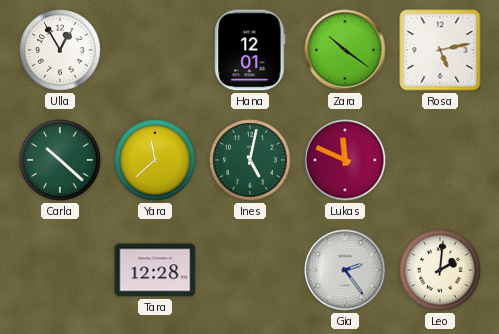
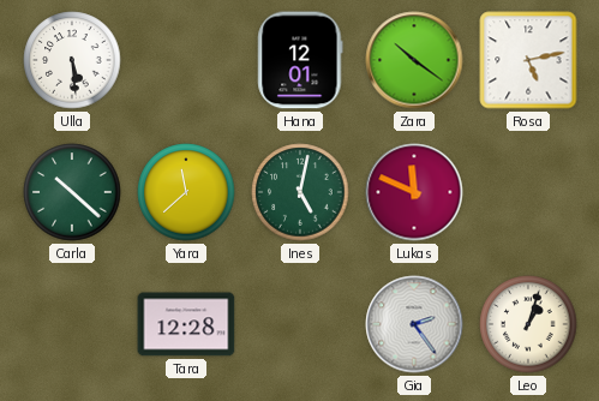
Ulla: 12:55 -> 5:29 (72, 60)
Leo: 2:01 -> 1:03 (528, 324)
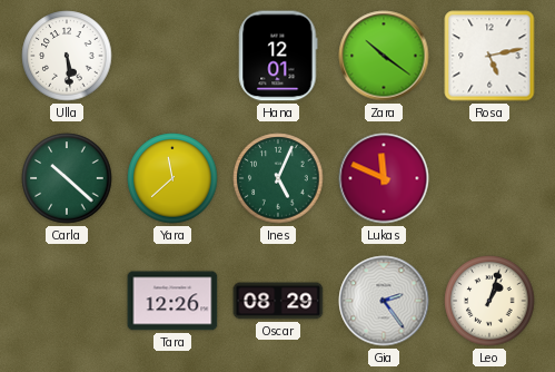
Ines: 5:02 -> 5:04 (278, 178)
Tara: 12:28 -> 12:26 (172, 301)
Oscar: none -> 08:29 (278, 301)
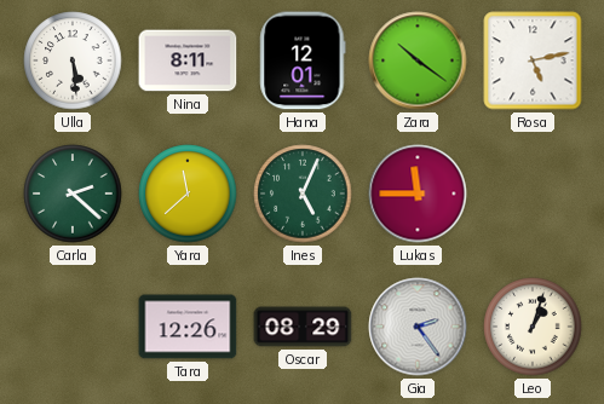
Nina: none -> 8:11 (188, 60)
Carla: 10:22 -> 2:22 (73, 194)
Lukas: 11:49 -> 11:45 (418, 194)
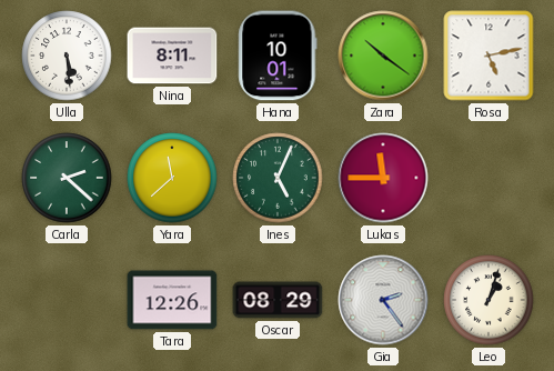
Hana: 12:01 -> 10:01 (278, 56)
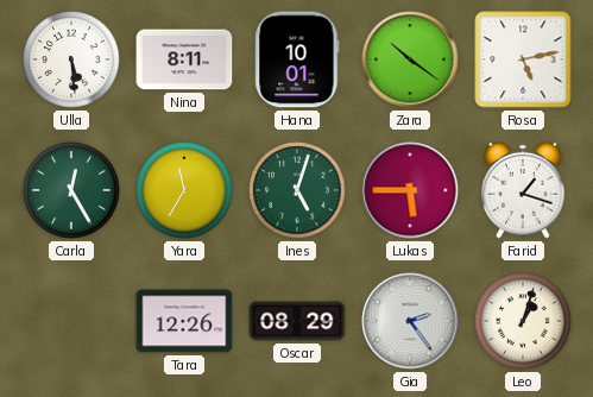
Carla: 2:22 -> 12:25 (71, 190)
Yara: 11:38 -> 11:35 (184, 190)
Ines: 5:04 -> 5:03 (297, 190)
Lukas: 11:45 -> 5:45 (410, 190)
Farid: none -> 1:18 (523, 190)
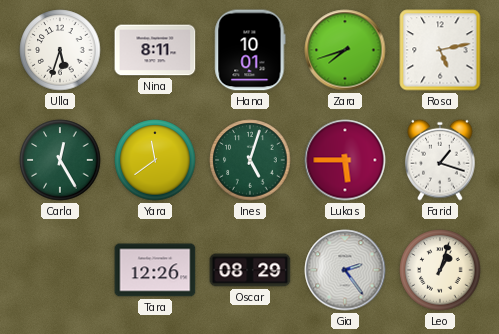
Ulla: 5:29 -> 5:33 (60, 50)
Zara: 10:21 -> 7:42 (345, 50)
Yara: 11:35 -> 11:39 (155, 160)
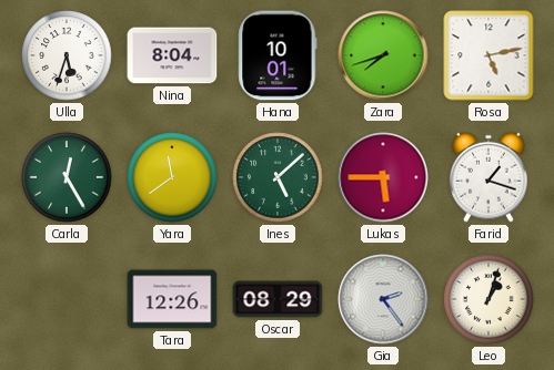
Nina: 8:11 -> 8:04 (172, 55)
Ines: 5:03 -> 5:08 (278, 177)
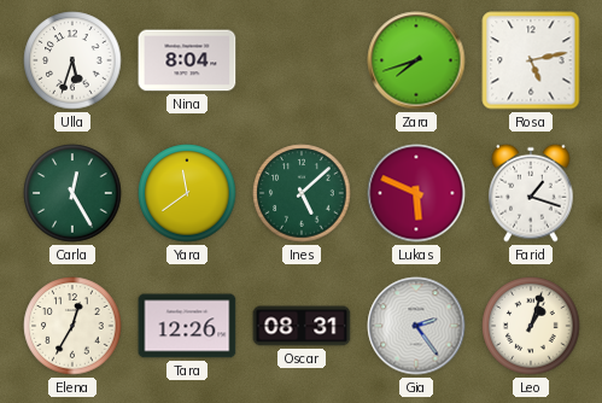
Hana: 10:01 -> none (278, 55)
Lukas: 5:45 -> 5:49 (416, 193)
Elena: none -> 12:35 (72, 326)
Oscar: 08:29 -> 08:31 (302, 326)
